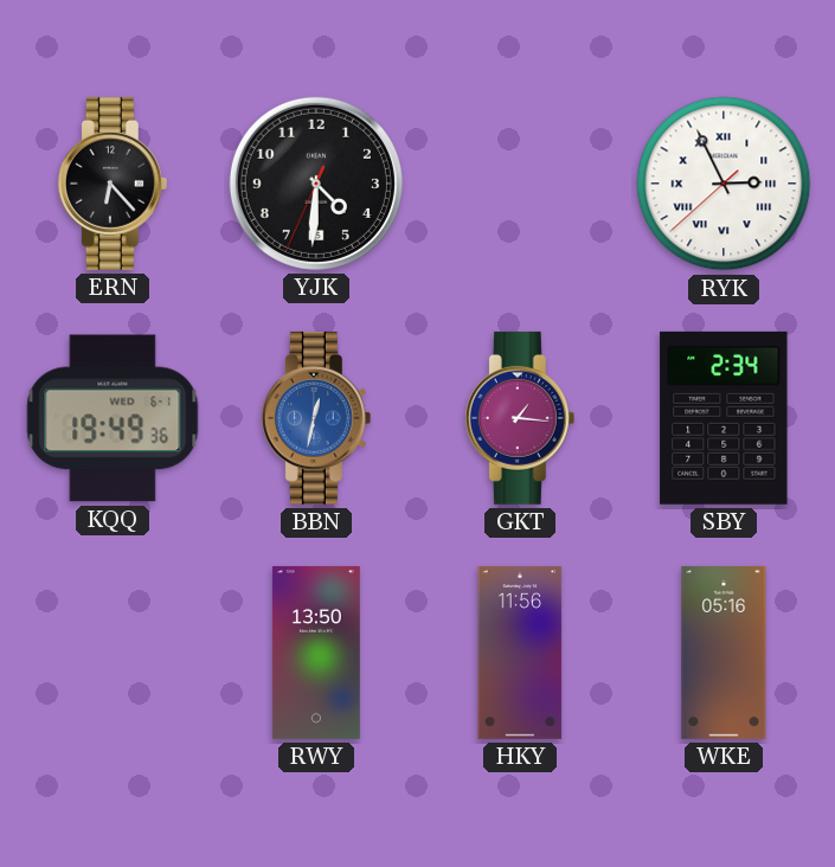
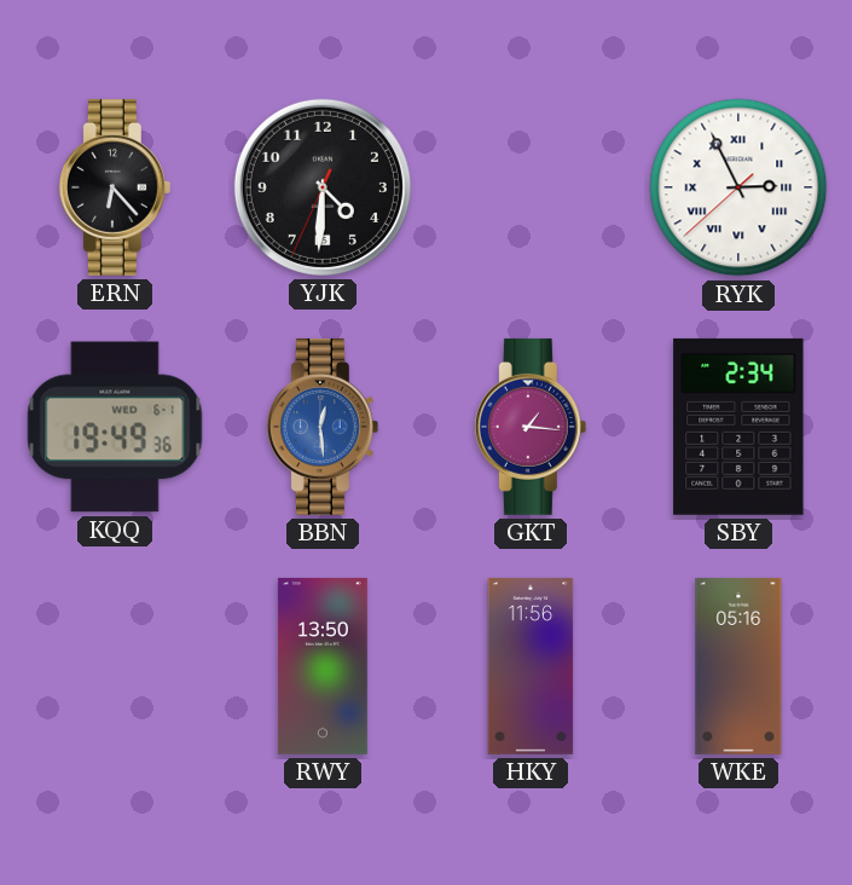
BBN: 12:32 -> 12:29 (323, 427)
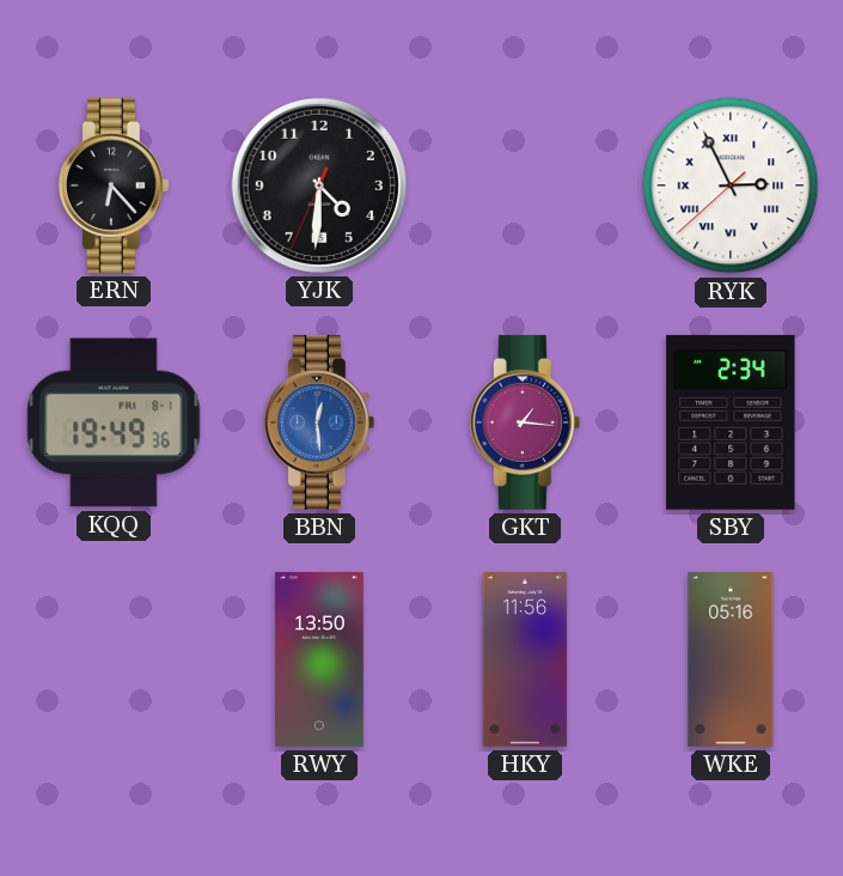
KQQ date: WED 6-1 -> FRI 8-1 (114, 422)
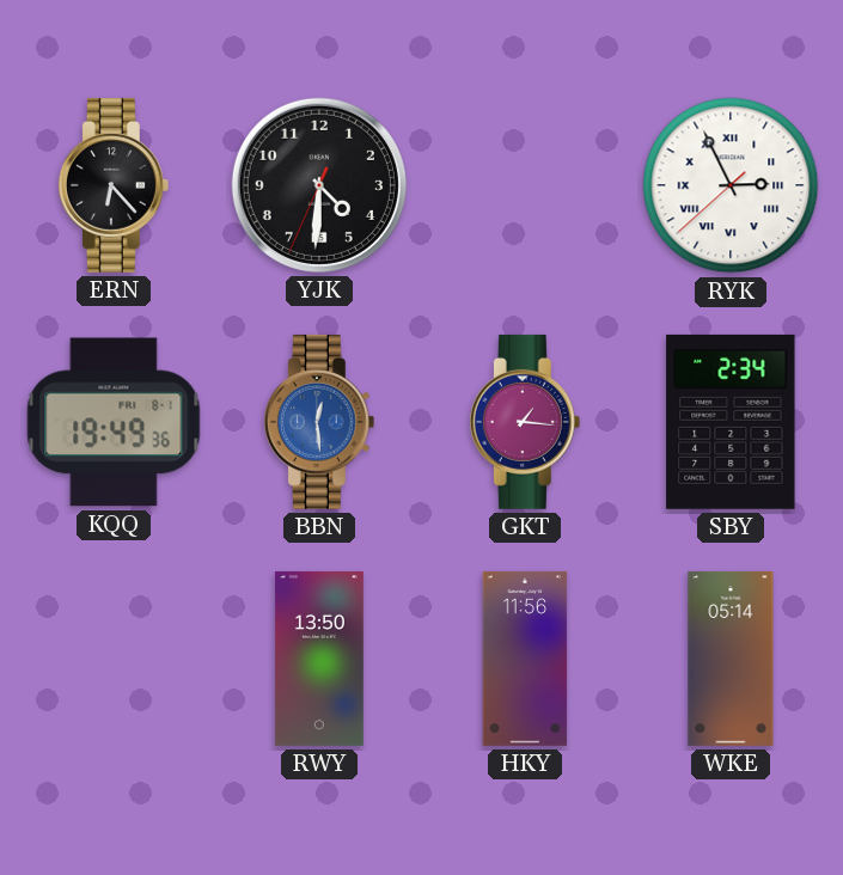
WKE: 05:16 -> 05:14 (731, 659)
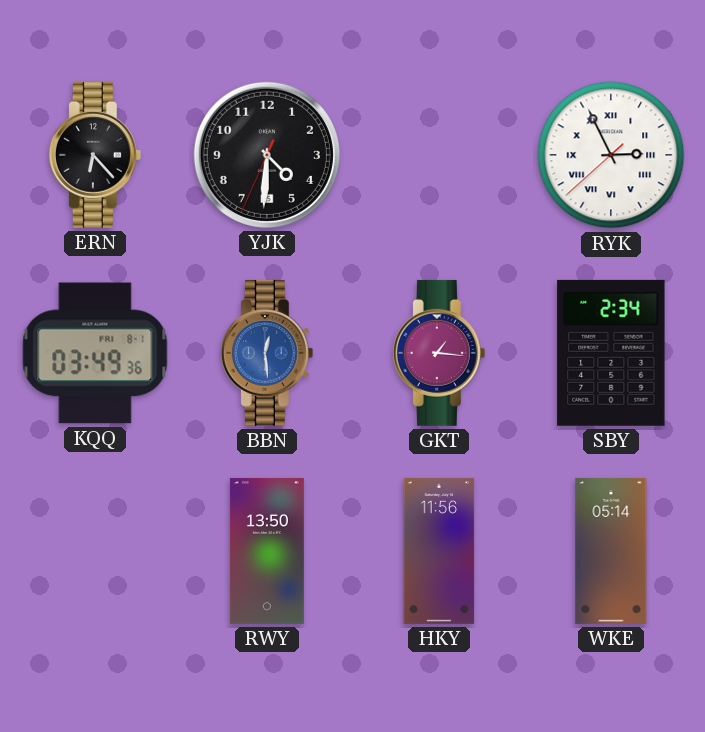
KQQ: 19:49 -> 03:49 (95, 353)
